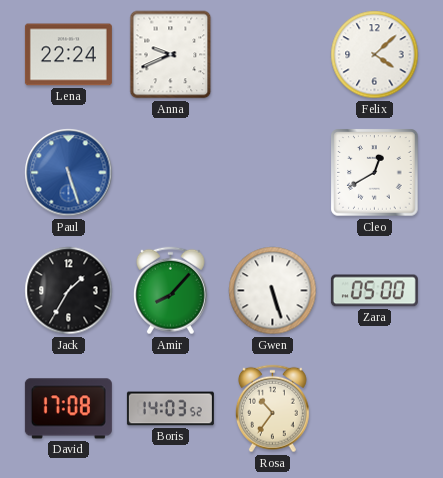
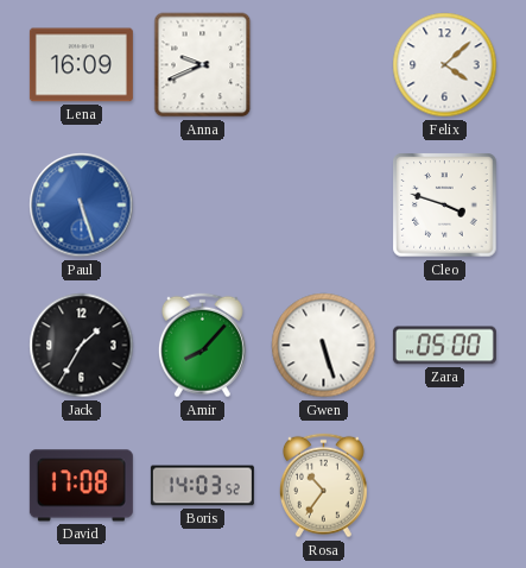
Lena: 22:24 -> 16:09 (81, 65)
Cleo: 12:40 -> 3:48 (445, 206)
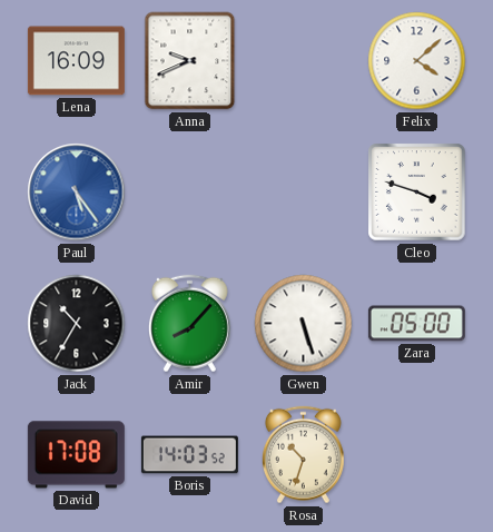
Paul: 5:27 -> 5:24 (77, 193)
Jack: 1:35 -> 10:35 (77, 324)
Rosa: 10:36 -> 10:33 (303, 455)
